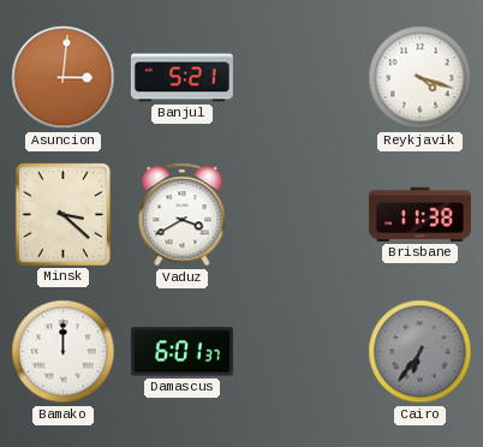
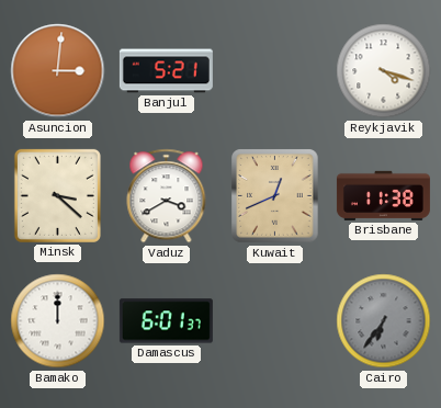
Kuwait: none -> 12:41 (275, 196)
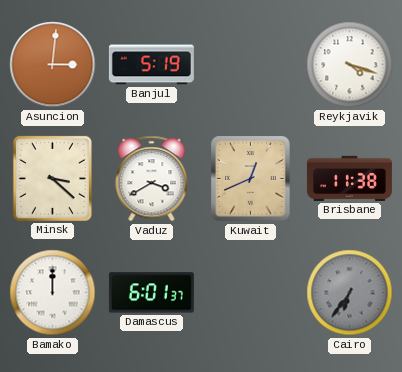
Banjul: 5:21 -> 5:19 (151, 65)
